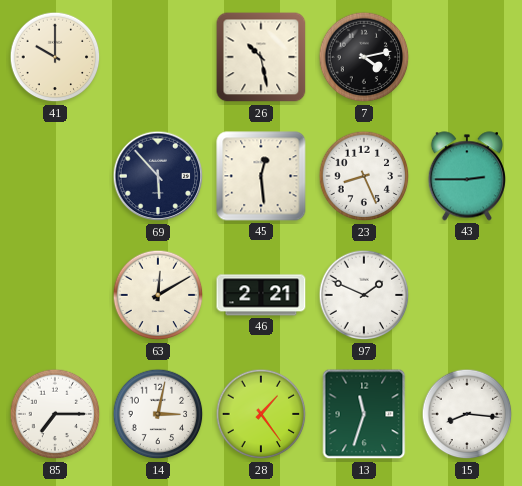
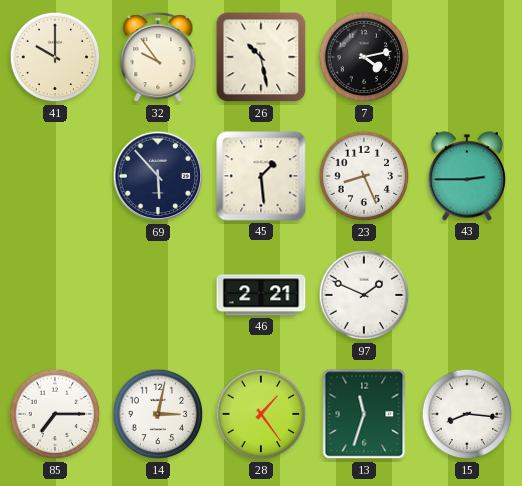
32: none -> 9:54 (158, 58)
45: 12:29 -> 1:29 (261, 176)
63: 12:10 -> none (158, 295)
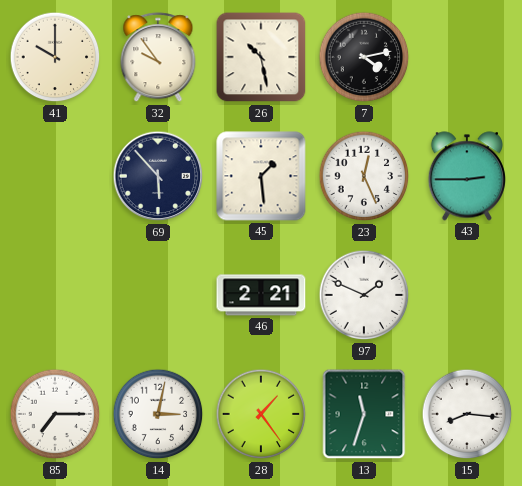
23: 8:26 -> 12:26 (364, 176)
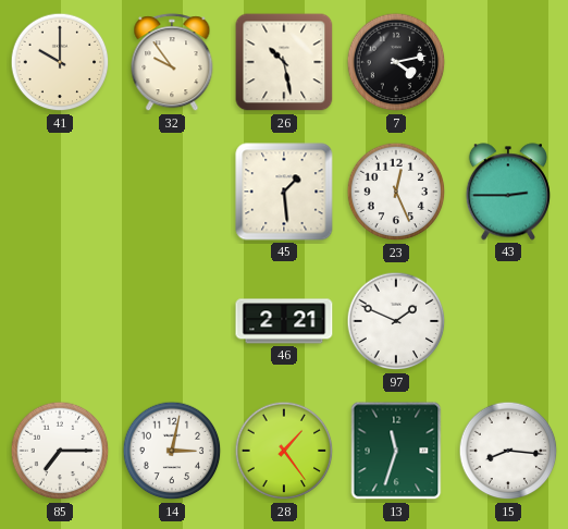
69: 5:53 -> none (158, 176)
